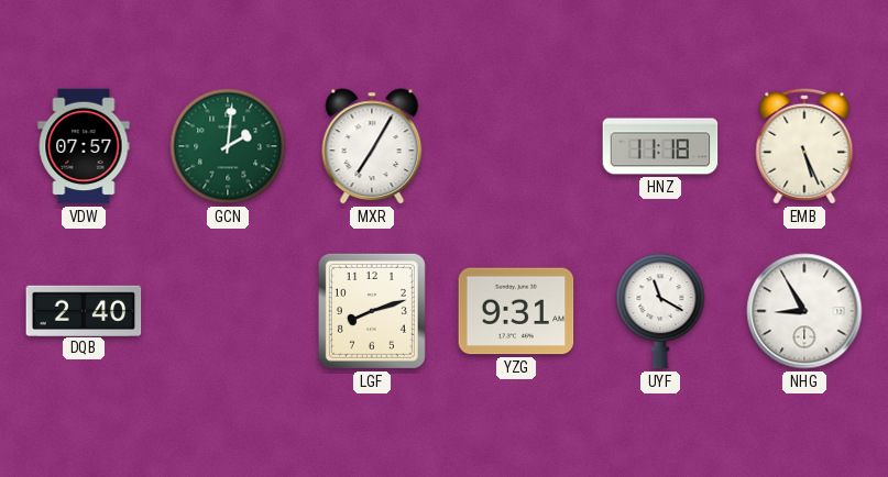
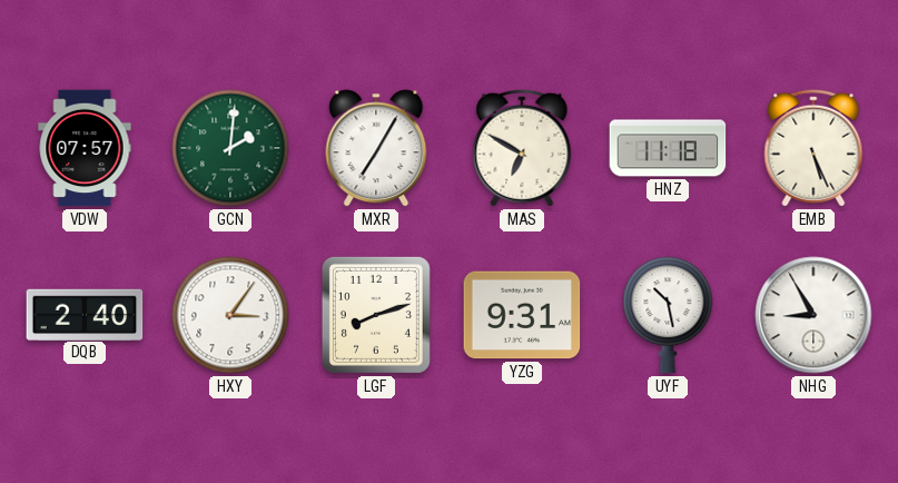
MAS: none -> 6:50 (522, 148)
HXY: none -> 3:06 (230, 315)
UYF: 11:20 -> 10:28 (668, 315)
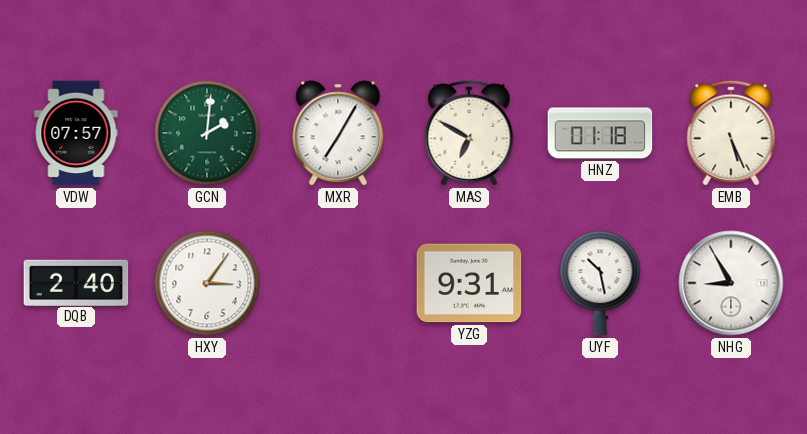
HNZ: 11:18 -> 01:18 (600, 133)
LGF: 8:12 -> none (376, 315)
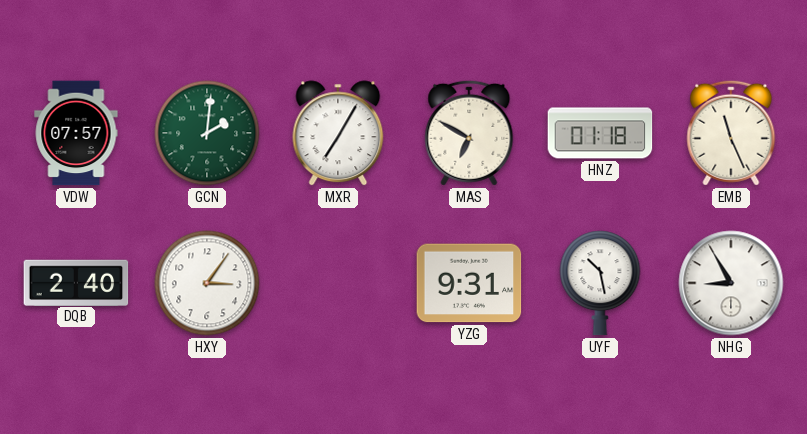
EMB: 5:26 -> 11:26 (731, 133)
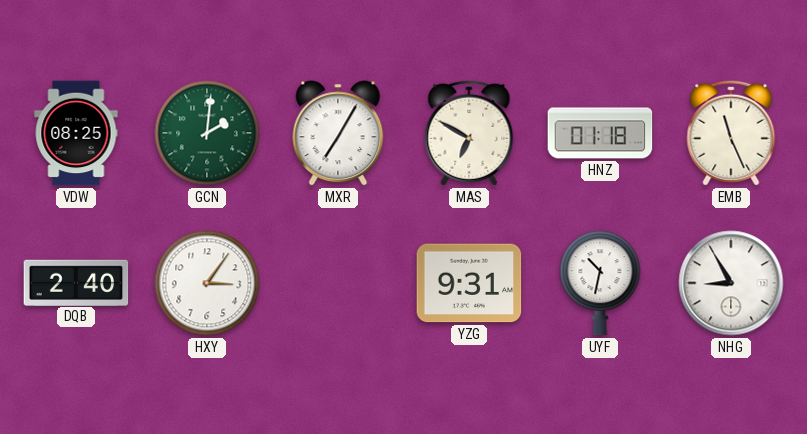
VDW: 07:57 -> 08:25 (76, 133)
UYF: 10:28 -> 10:32 (600, 283)
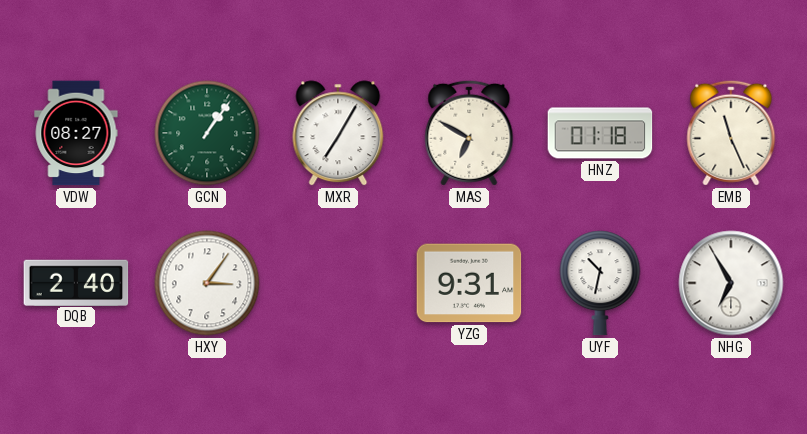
VDW: 08:25 -> 08:27 (76, 133)
GCN: 2:01 -> 1:06 (207, 133)
NHG: 8:55 -> 6:55 (731, 283)
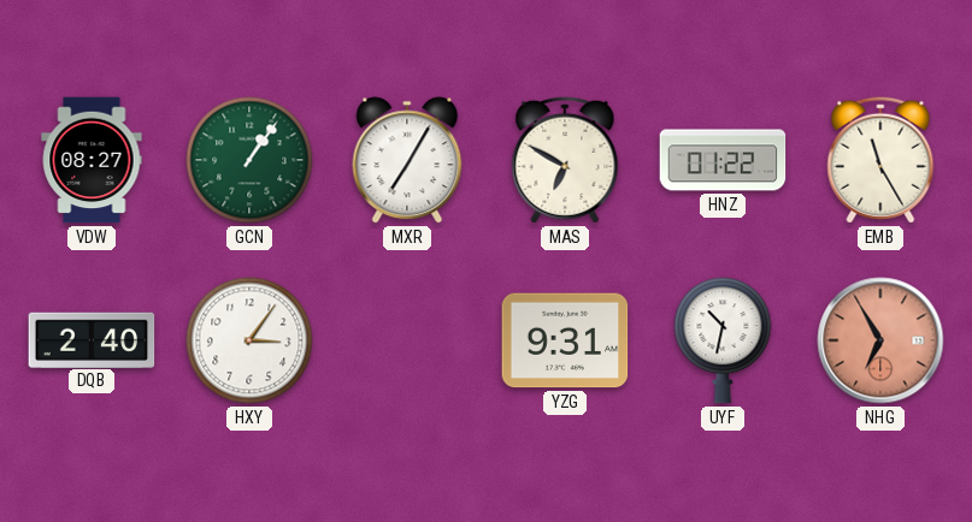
HNZ: 01:18 -> 01:22 (723, 160)
EMB: 11:26 -> 11:25 (880, 160)
NHG dial: white -> salmon (880, 340)
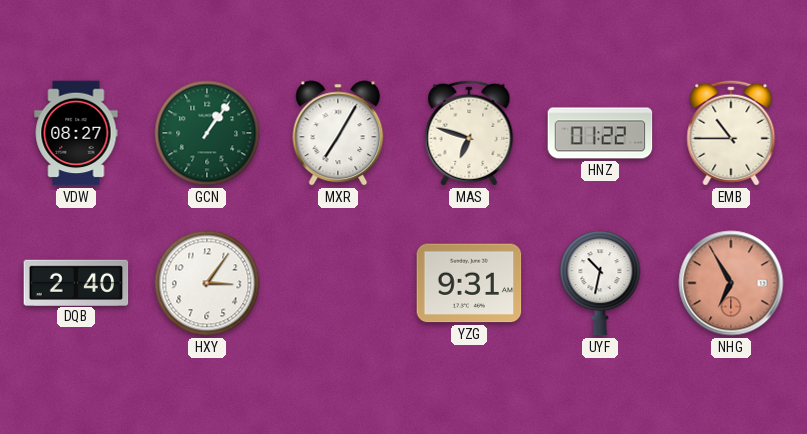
MAS: 6:50 -> 6:48 (469, 133)
EMB: 11:25 -> 10:45 (731, 133)
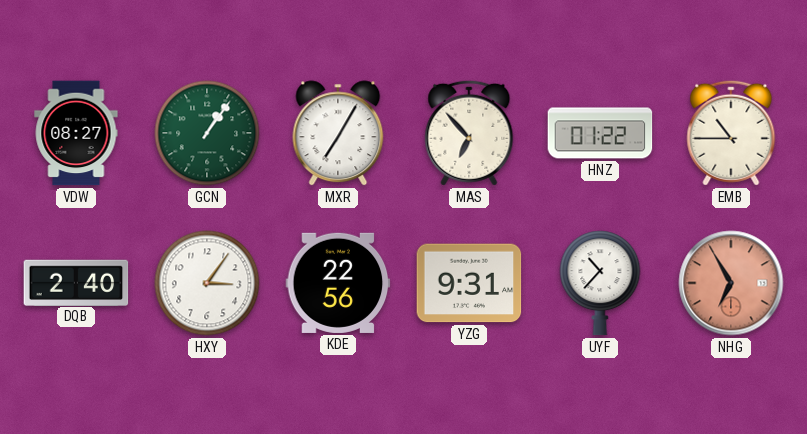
MAS: 6:48 -> 6:53 (469, 133)
KDE: none -> 22:56 (338, 283)
UYF: 10:32 -> 10:37 (600, 283)
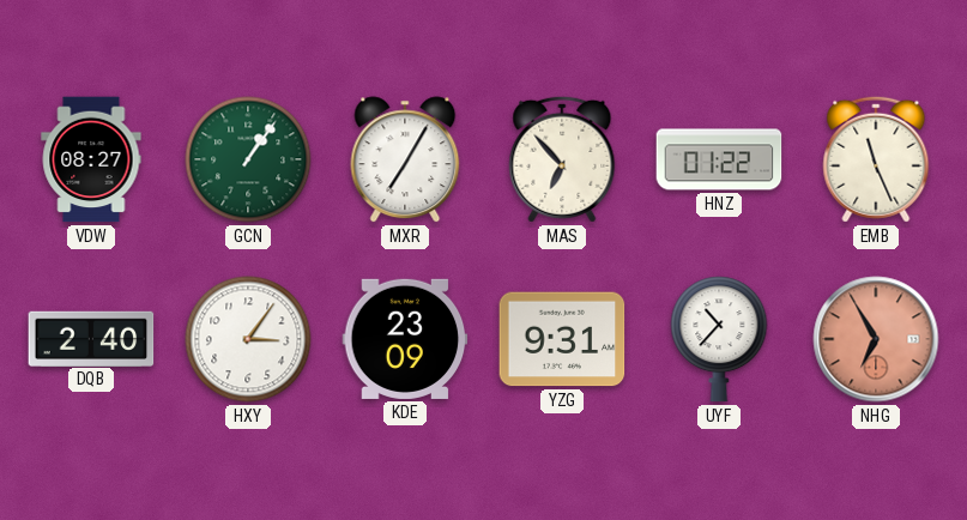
EMB: 10:45 -> 11:26 (876, 159)
KDE: 22:56 -> 23:09 (405, 339)
